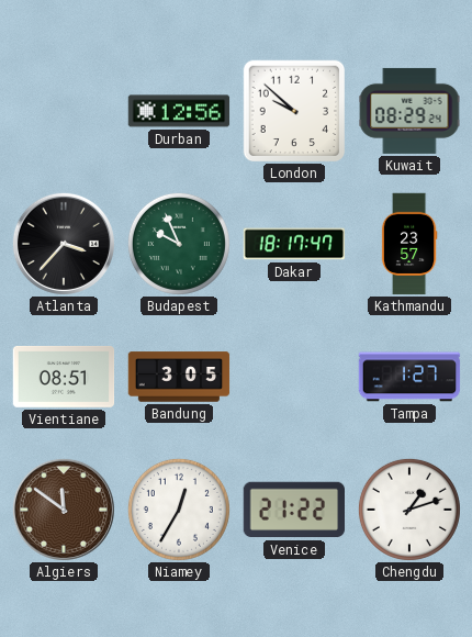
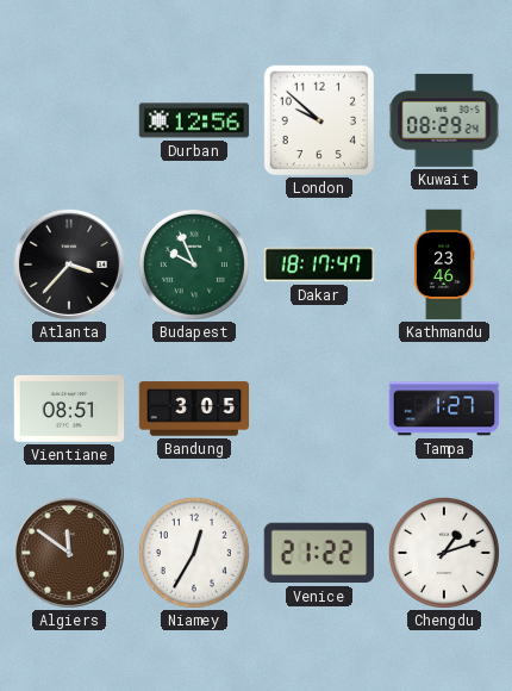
Kathmandu: 23:57 -> 23:46 (444, 264)
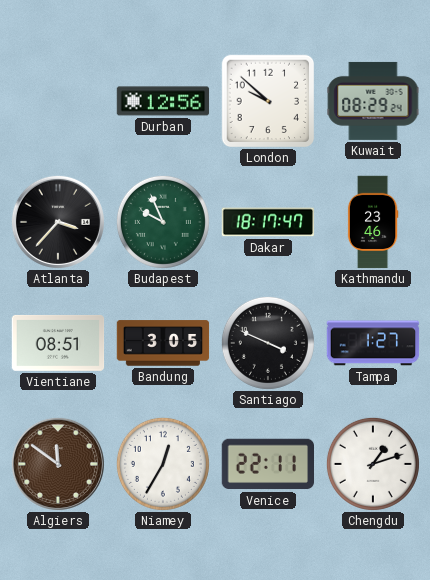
Santiago: none -> 3:49 (268, 343)
Venice: 21:22 -> 22:11 (267, 464)
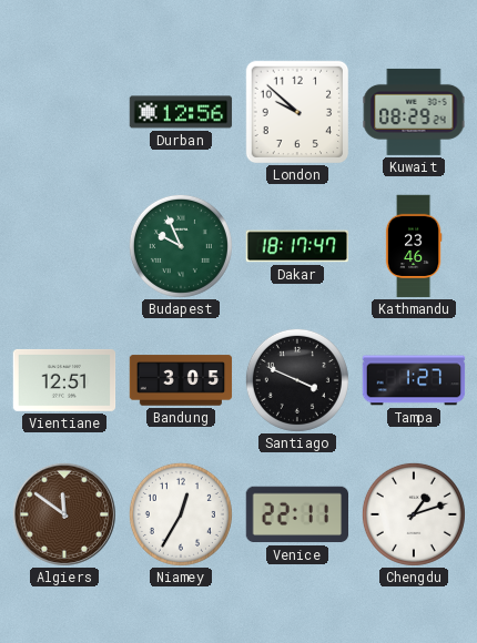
Atlanta: 3:37 -> none (58, 222)
Vientiane: 08:51 -> 12:51 (64, 380)
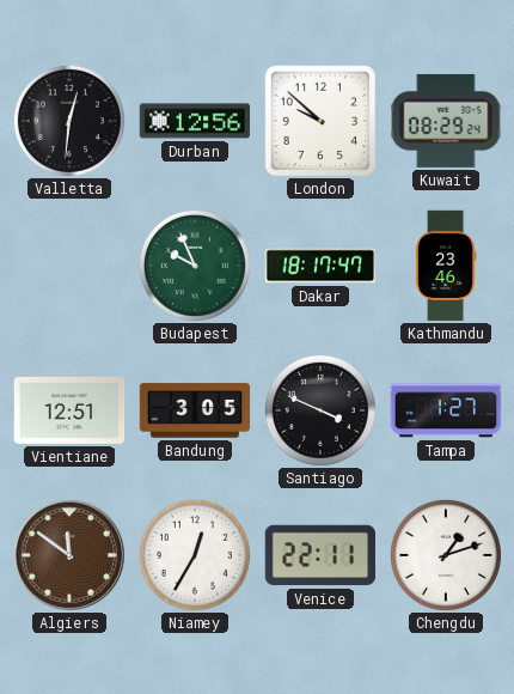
Valletta: none -> 12:31 (69, 121)
